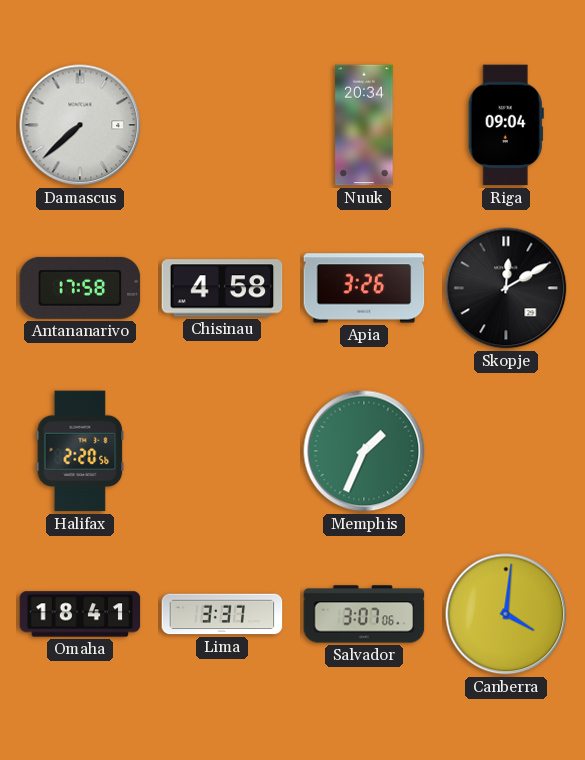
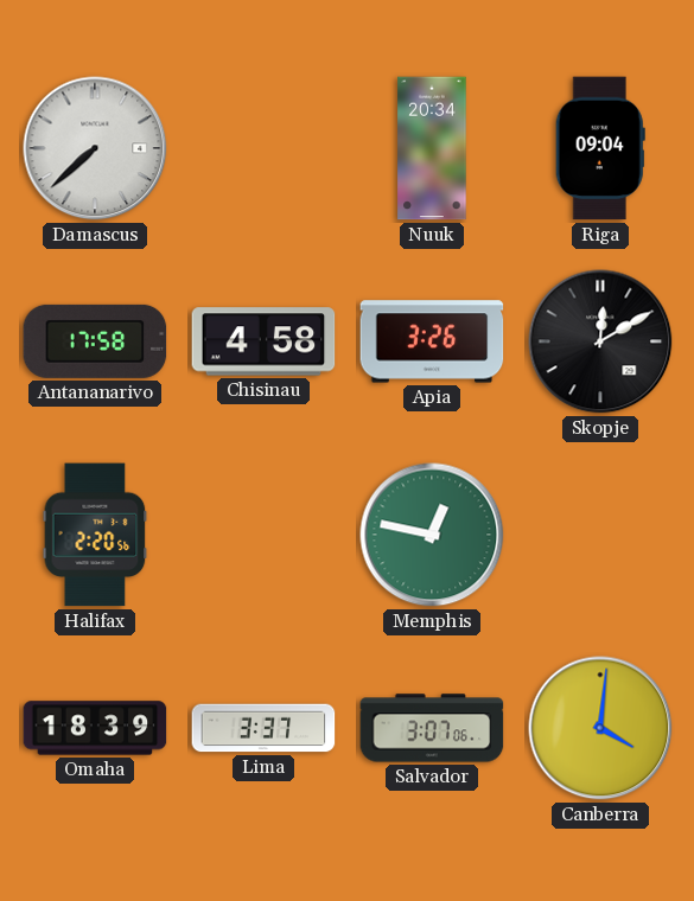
Memphis: 1:34 -> 12:47 (432, 535)
Omaha: 18:41 -> 18:39 (95, 728)
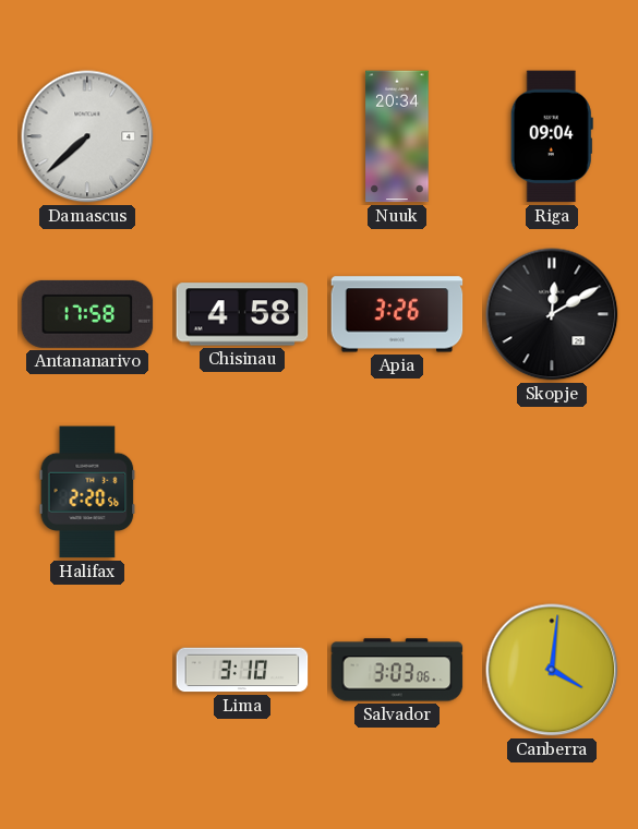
Memphis: 12:47 -> none (432, 535)
Omaha: 18:39 -> none (95, 728)
Lima: 3:37 -> 3:10 (242, 670)
Salvador: 3:07 -> 3:03 (397, 670)
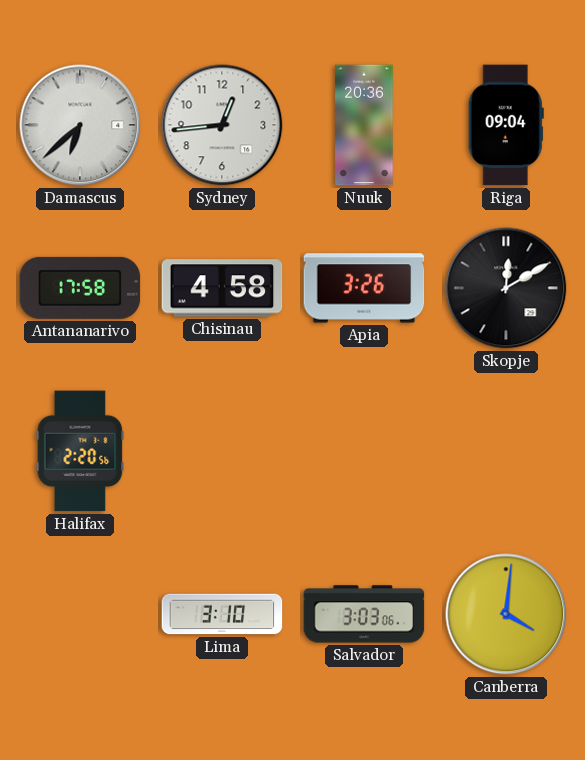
Damascus: 7:38 -> 6:38 (80, 125)
Sydney: none -> 12:44 (222, 125)
Nuuk: 20:34 -> 20:36 (364, 125)
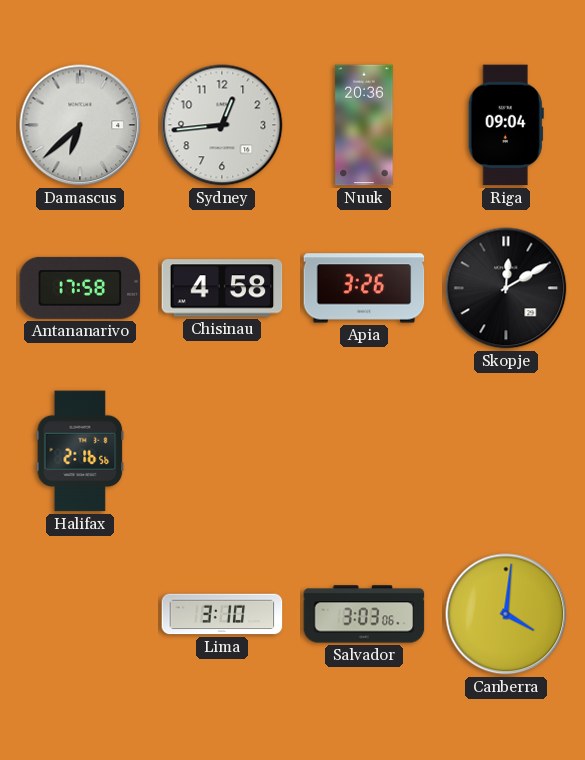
Halifax: 2:20 -> 2:16 (80, 451)
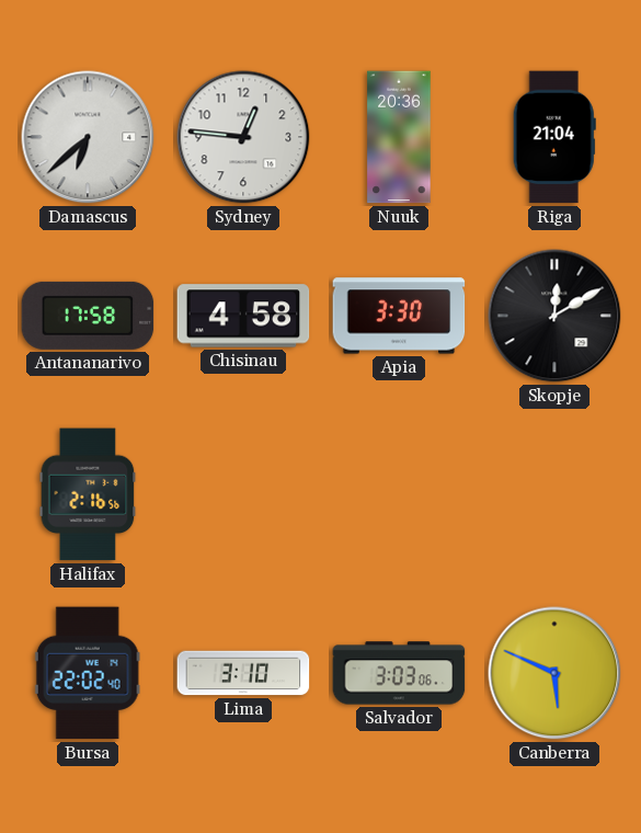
Sydney: 12:44 -> 12:46 (243, 137)
Riga: 09:04 -> 21:04 (554, 137)
Apia: 3:26 -> 3:30 (399, 316)
Bursa: none -> 22:02 (88, 673)
Canberra: 4:01 -> 5:49 (554, 673)
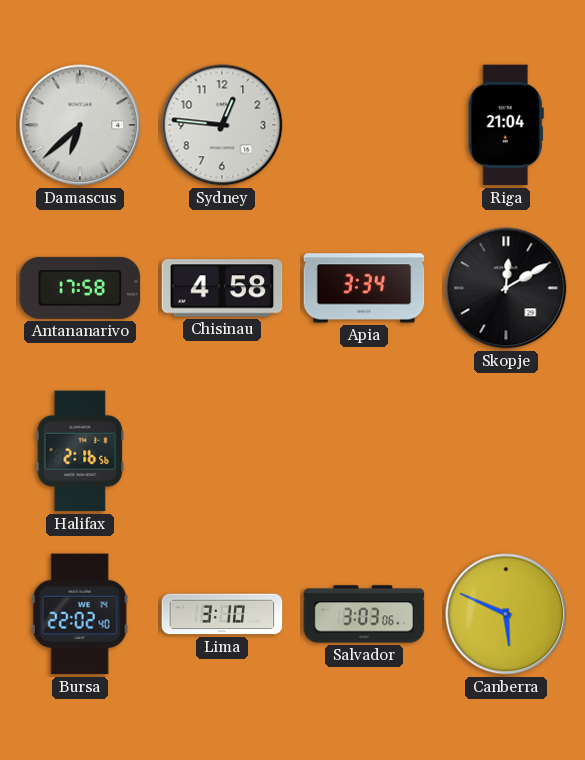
Nuuk: 20:36 -> none (399, 137)
Apia: 3:30 -> 3:34 (364, 288)
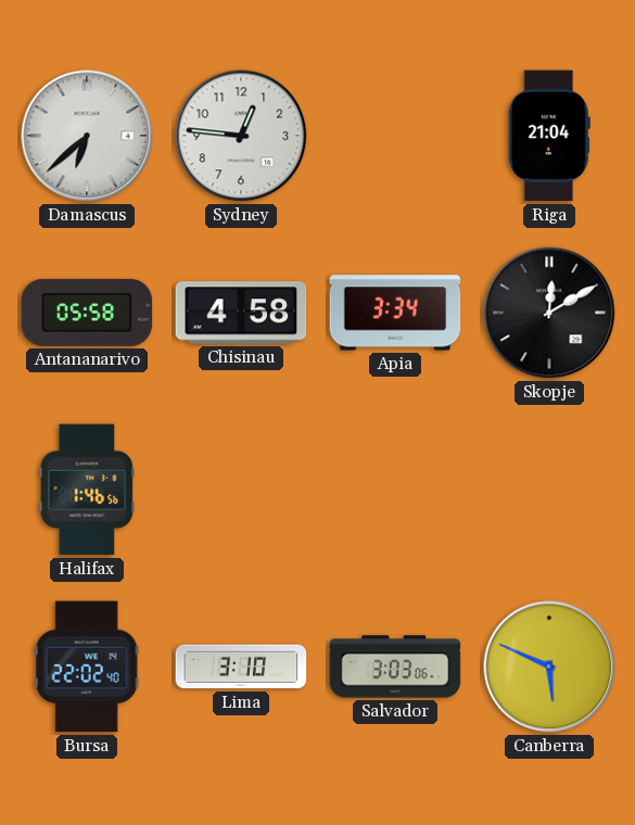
Antananarivo: 17:58 -> 05:58 (87, 313)
Halifax: 2:16 -> 1:46 (87, 490)
